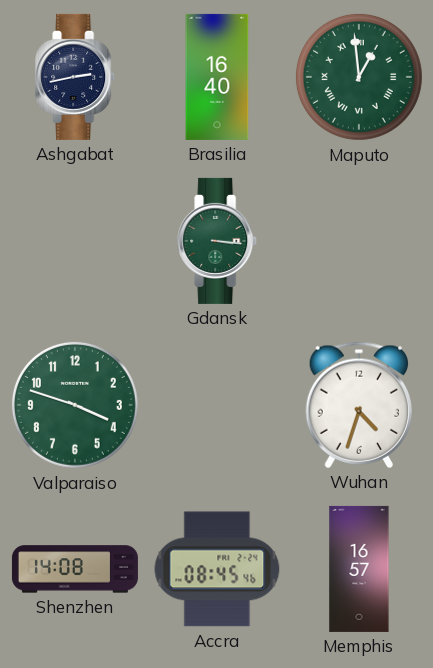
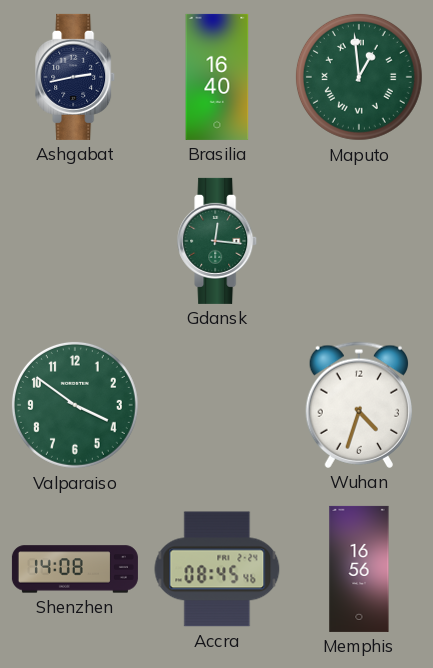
Gdansk: 3:16 -> 12:16 (218, 241)
Valparaiso: 3:48 -> 3:51 (75, 405)
Memphis: 16:57 -> 16:56 (359, 569)
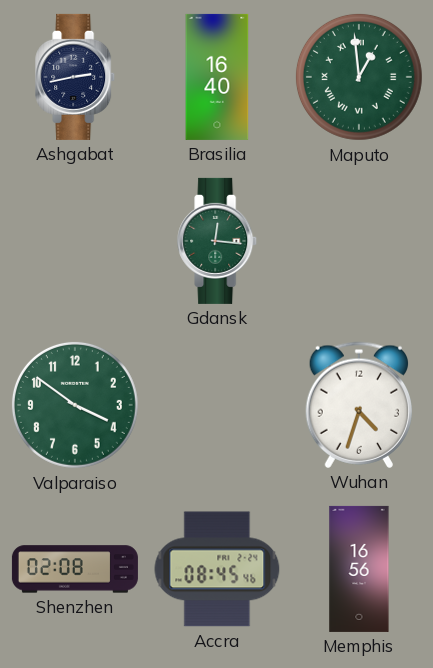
Shenzhen: 14:08 -> 02:08 (75, 569)
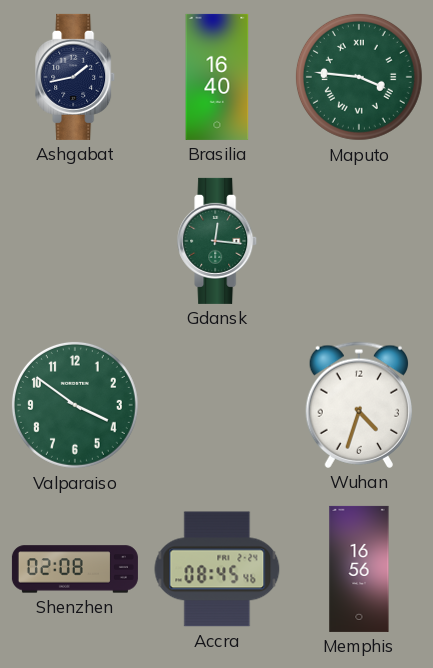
Ashgabat: 2:43 -> 1:43 (76, 77)
Maputo: 12:59 -> 3:46 (359, 77)
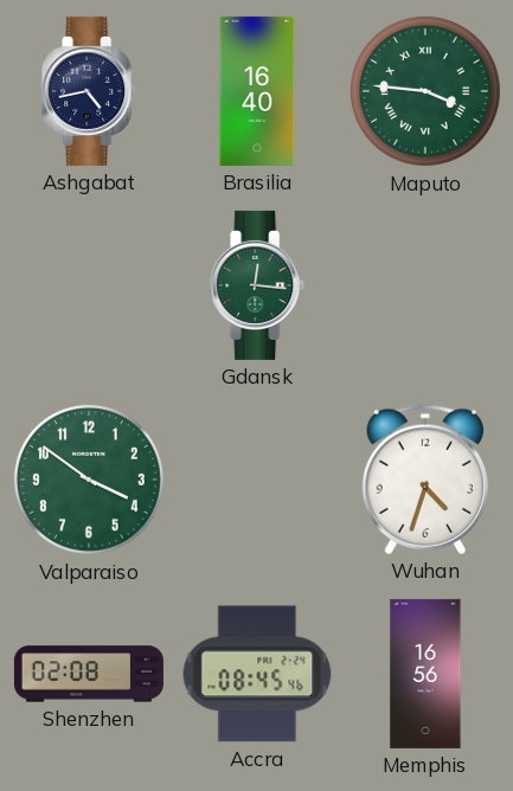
Ashgabat: 1:43 -> 4:43 (90, 91)
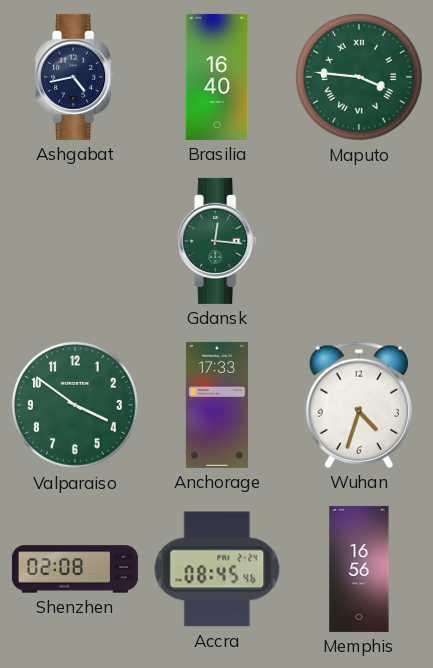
Anchorage: none -> 17:33 (217, 405)
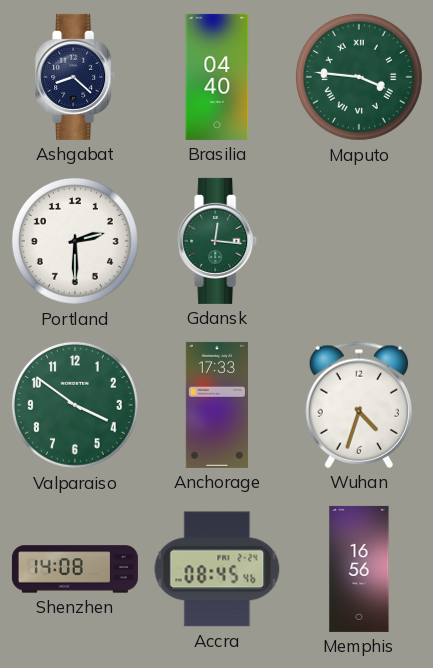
Ashgabat: 4:43 -> 8:22 (76, 77)
Brasilia: 16:40 -> 04:40 (217, 77)
Portland: none -> 2:30 (75, 241)
Shenzhen: 02:08 -> 14:08 (75, 569)
